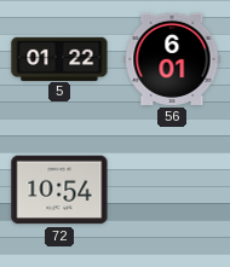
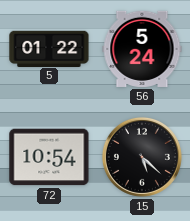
56: 6:01 -> 5:24 (142, 49)
15: none -> 5:22 (142, 157)
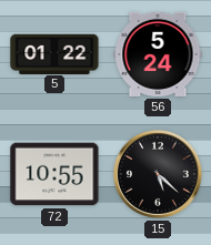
72: 10:54 -> 10:55 (54, 174)
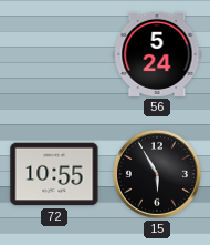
5: 01:22 -> none (54, 53)
15: 5:22 -> 5:55 (157, 174)
